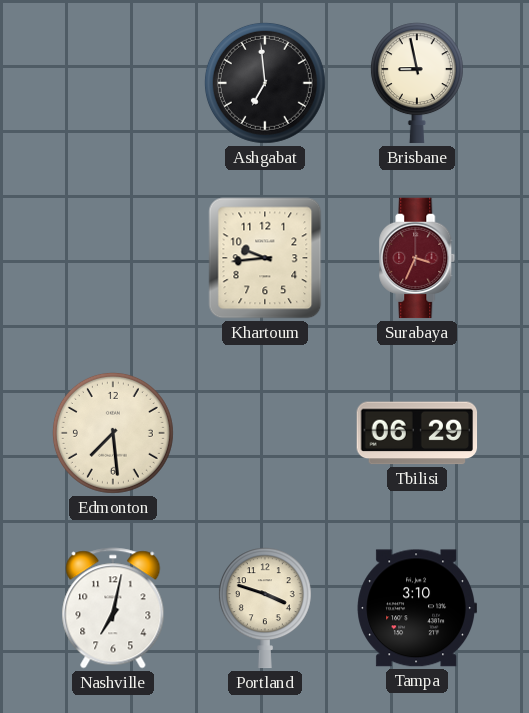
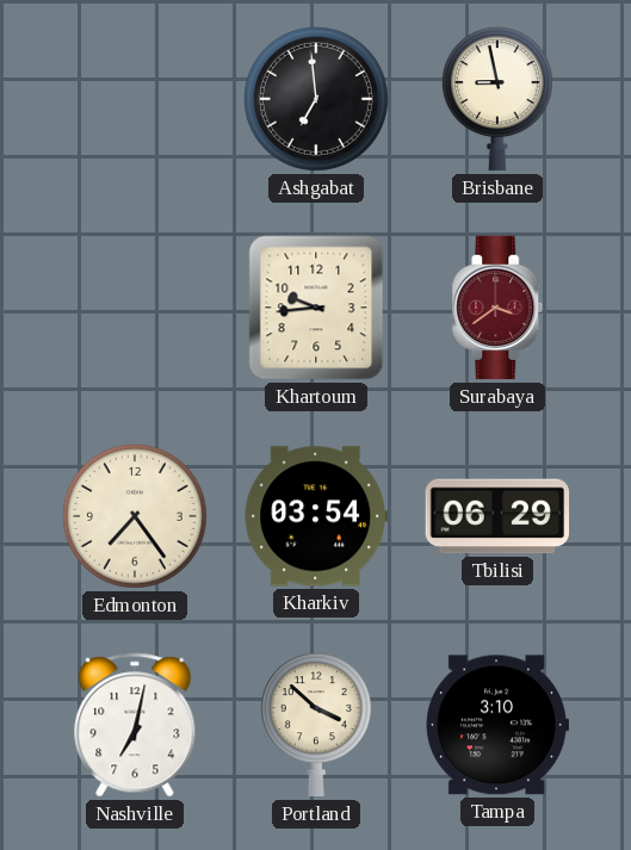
Surabaya: 3:34 -> 3:39 (497, 308)
Edmonton: 7:29 -> 7:24 (135, 516)
Kharkiv: none -> 03:54 (316, 516)
Portland: 3:48 -> 3:52 (316, 725)
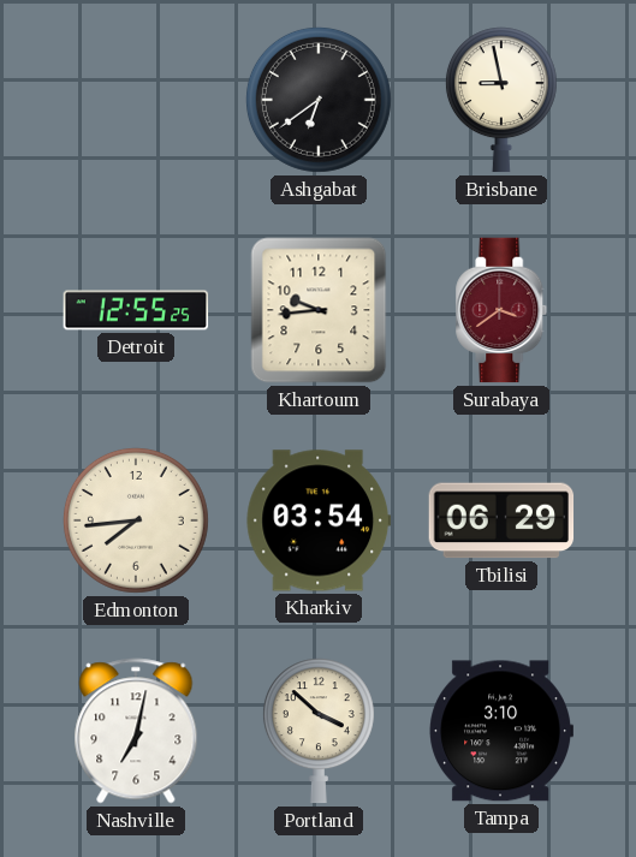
Ashgabat: 6:59 -> 6:39 (319, 100)
Detroit: none -> 12:55 (136, 310)
Edmonton: 7:24 -> 7:44 (136, 520)
